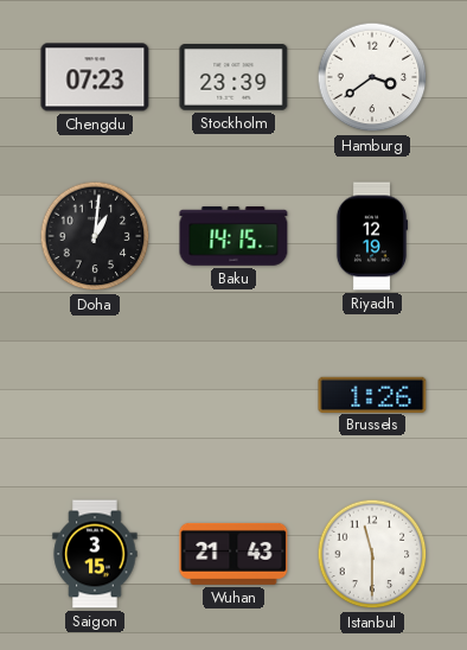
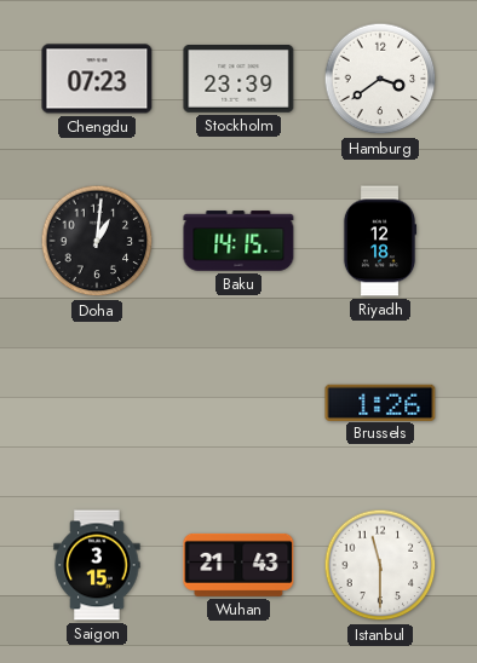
Riyadh: 12:19 -> 12:18 (380, 241)
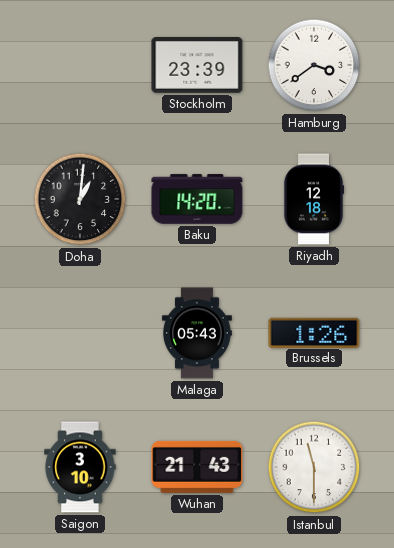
Chengdu: 07:23 -> none (97, 79)
Baku: 14:15 -> 14:20 (197, 199)
Malaga: none -> 05:43 (197, 333)
Saigon: 3:15 -> 3:10 (80, 467)
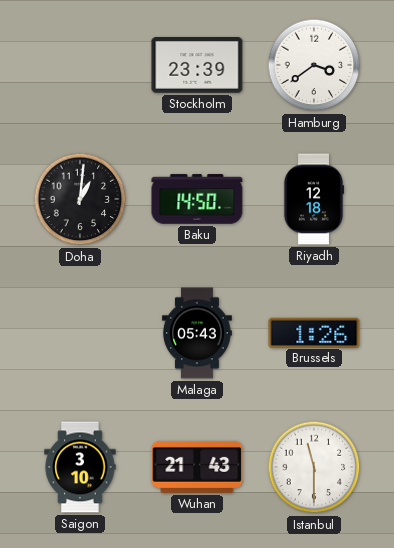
Baku: 14:20 -> 14:50 (197, 199)
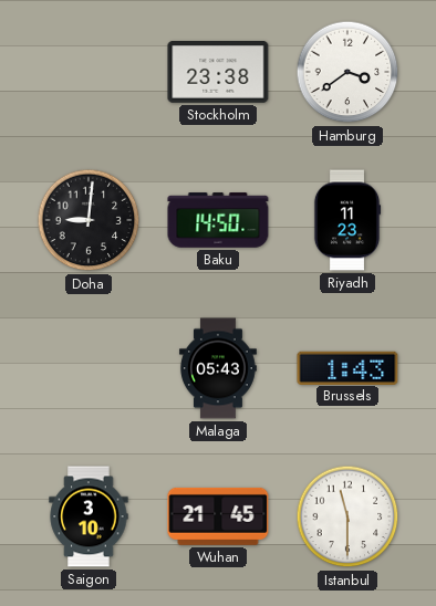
Stockholm: 23:39 -> 23:38 (218, 73)
Doha: 1:01 -> 9:01 (89, 220)
Riyadh: 12:18 -> 11:23 (347, 220)
Brussels: 1:26 -> 1:43 (347, 367)
Wuhan: 21:43 -> 21:45 (218, 516)
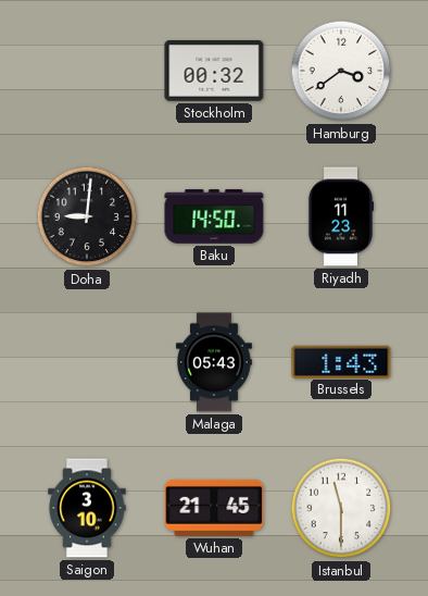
Stockholm: 23:38 -> 00:32 (214, 72)
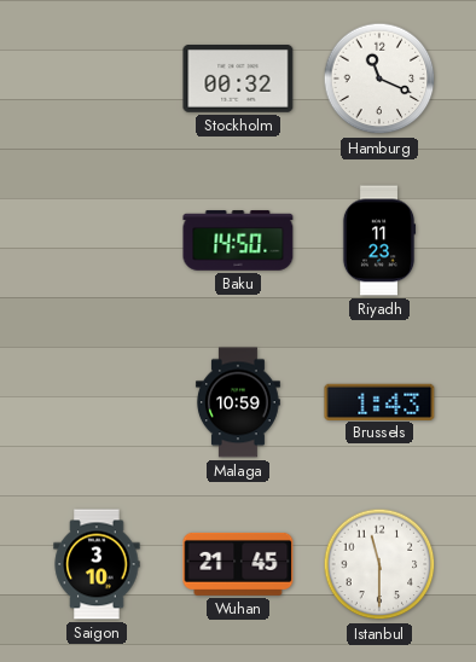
Hamburg: 3:39 -> 11:19 (379, 79)
Doha: 9:01 -> none (87, 216)
Malaga: 05:43 -> 10:59 (238, 402)
